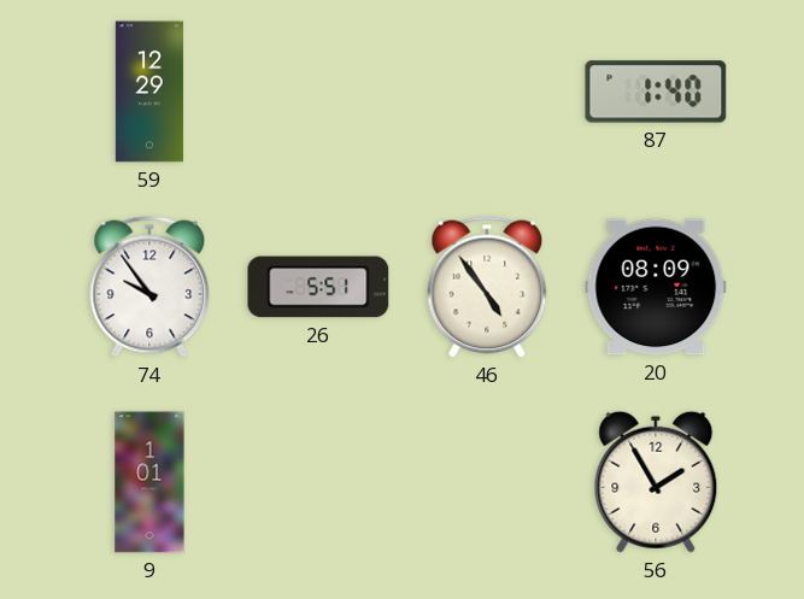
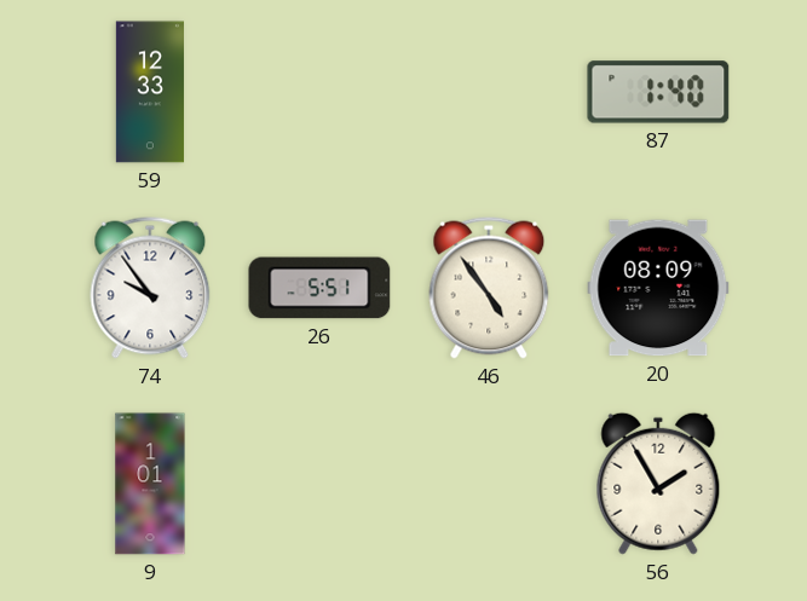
59: 12:29 -> 12:33 (150, 92)
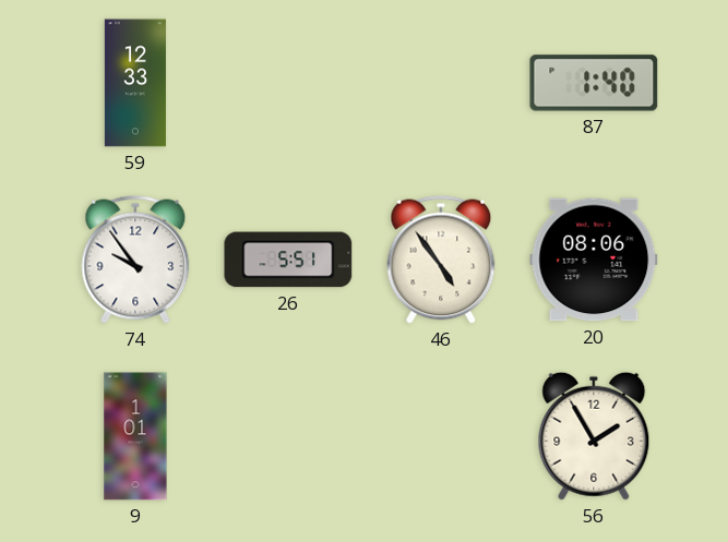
20: 08:09 -> 08:06 (594, 260)
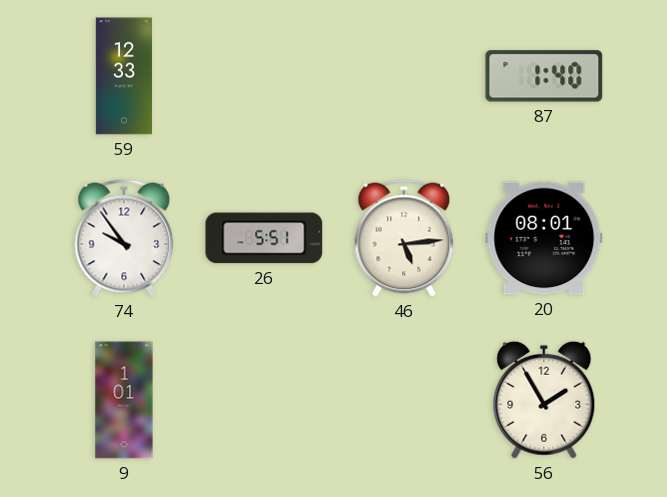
46: 4:54 -> 5:14 (404, 238)
20: 08:06 -> 08:01 (544, 238)
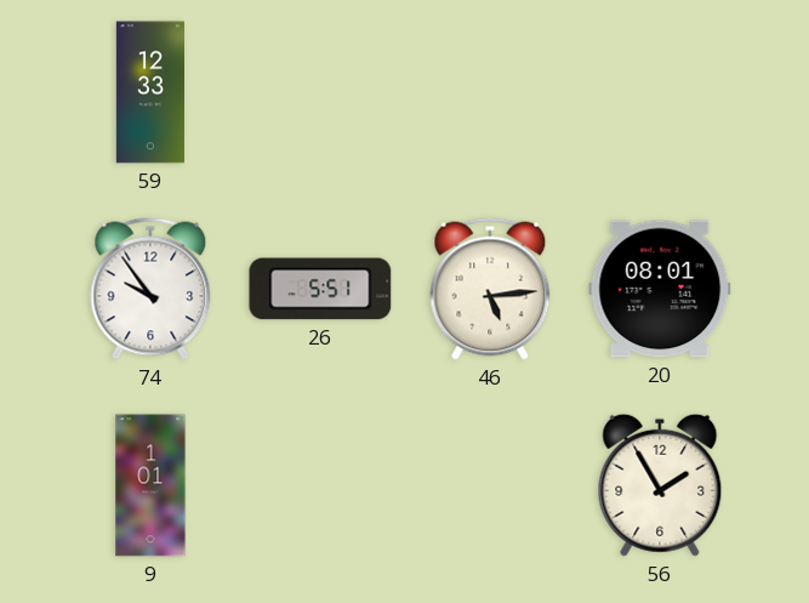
87: 1:40 -> none (544, 76)
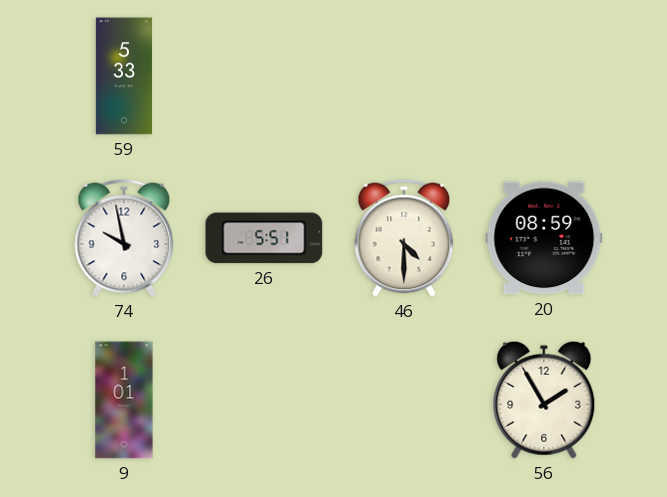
59: 12:33 -> 5:33 (124, 76)
74: 9:54 -> 9:58 (124, 238)
46: 5:14 -> 4:30 (404, 238)
20: 08:01 -> 08:59 (544, 238)
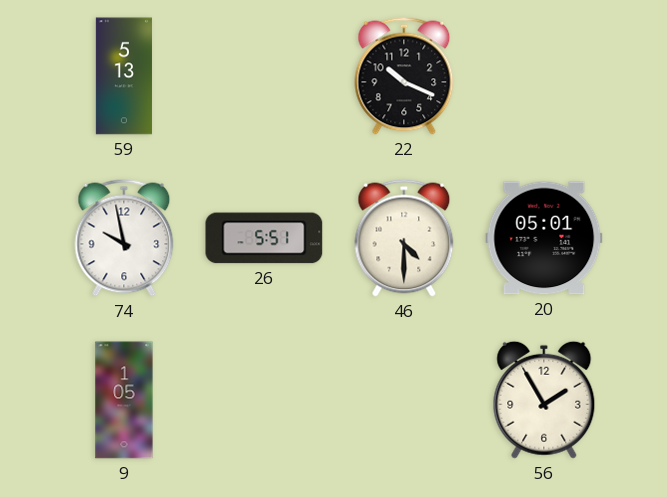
59: 5:33 -> 5:13 (124, 76)
22: none -> 10:19 (404, 76)
20: 08:59 -> 05:01 (544, 238)
9: 1:01 -> 1:05 (124, 400)
